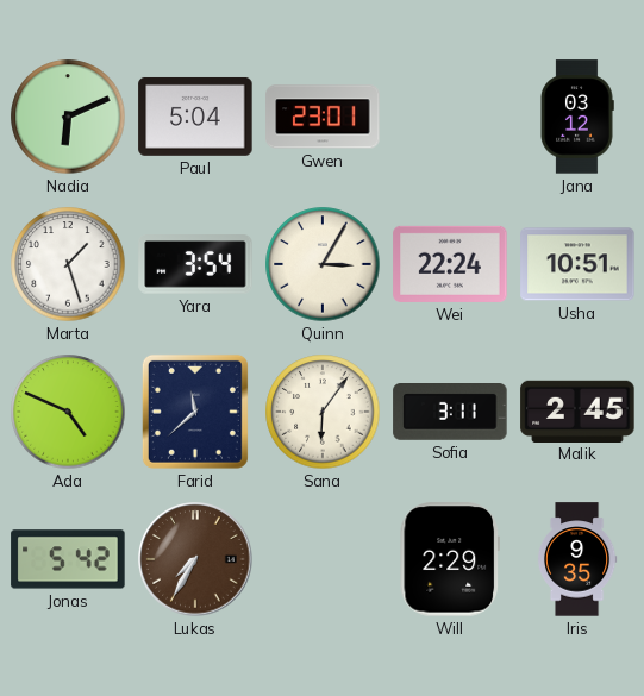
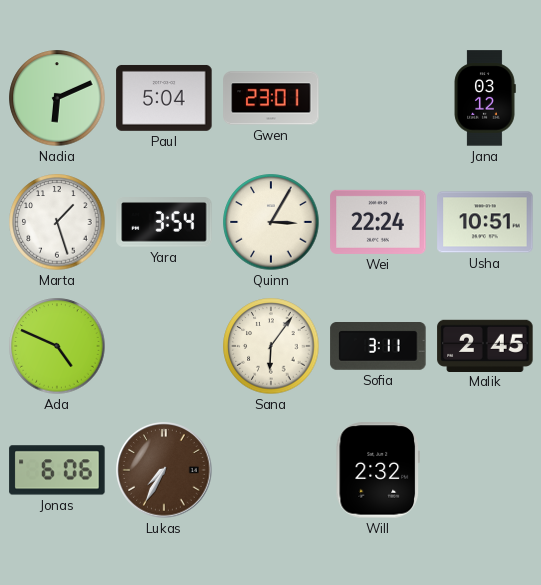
Farid: 11:38 -> none (195, 412)
Jonas: 5:42 -> 6:06 (57, 470)
Will: 2:29 -> 2:32 (377, 470)
Iris: 9:35 -> none (577, 559)
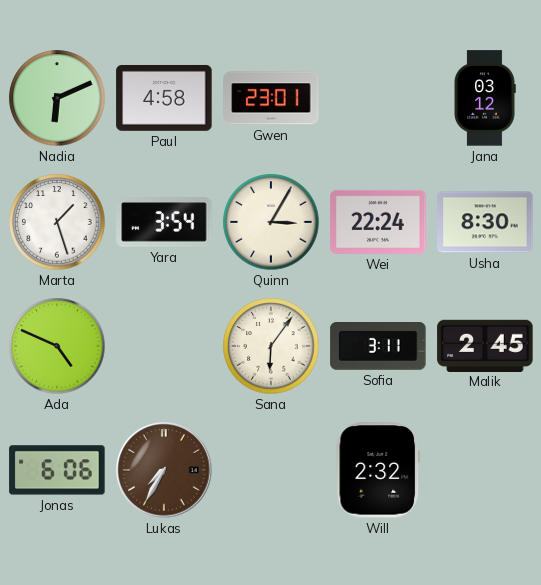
Paul: 5:04 -> 4:58 (164, 98)
Usha: 10:51 -> 8:30 (485, 222)
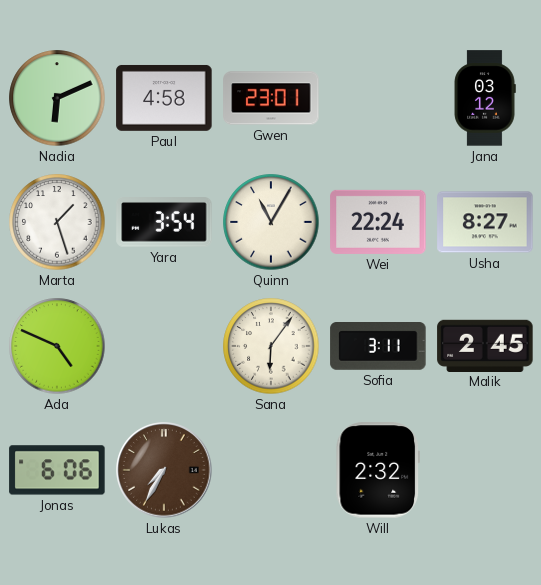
Quinn: 3:05 -> 11:05 (271, 222)
Usha: 8:30 -> 8:27 (485, 222)
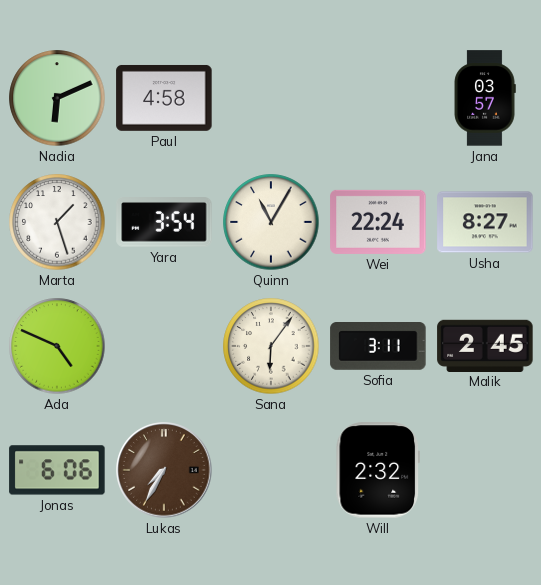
Gwen: 23:01 -> none (271, 98)
Jana: 03:12 -> 03:57 (485, 98)
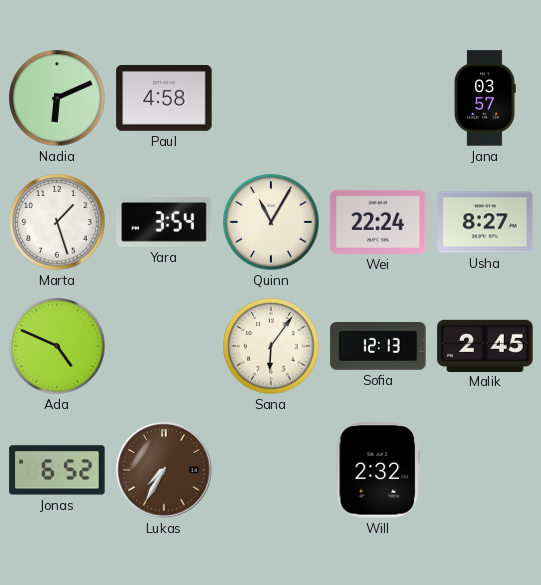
Sofia: 3:11 -> 12:13 (378, 347)
Jonas: 6:06 -> 6:52 (57, 470)
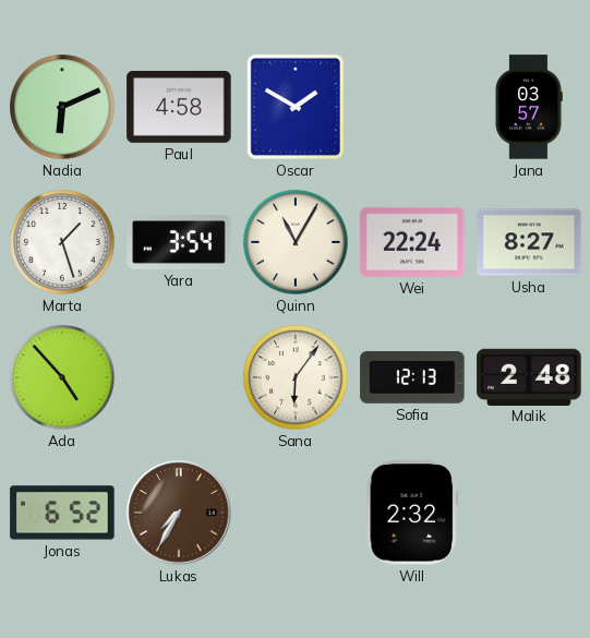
Oscar: none -> 1:50 (296, 107)
Ada: 4:49 -> 4:53 (62, 377)
Malik: 2:45 -> 2:48 (529, 376)
